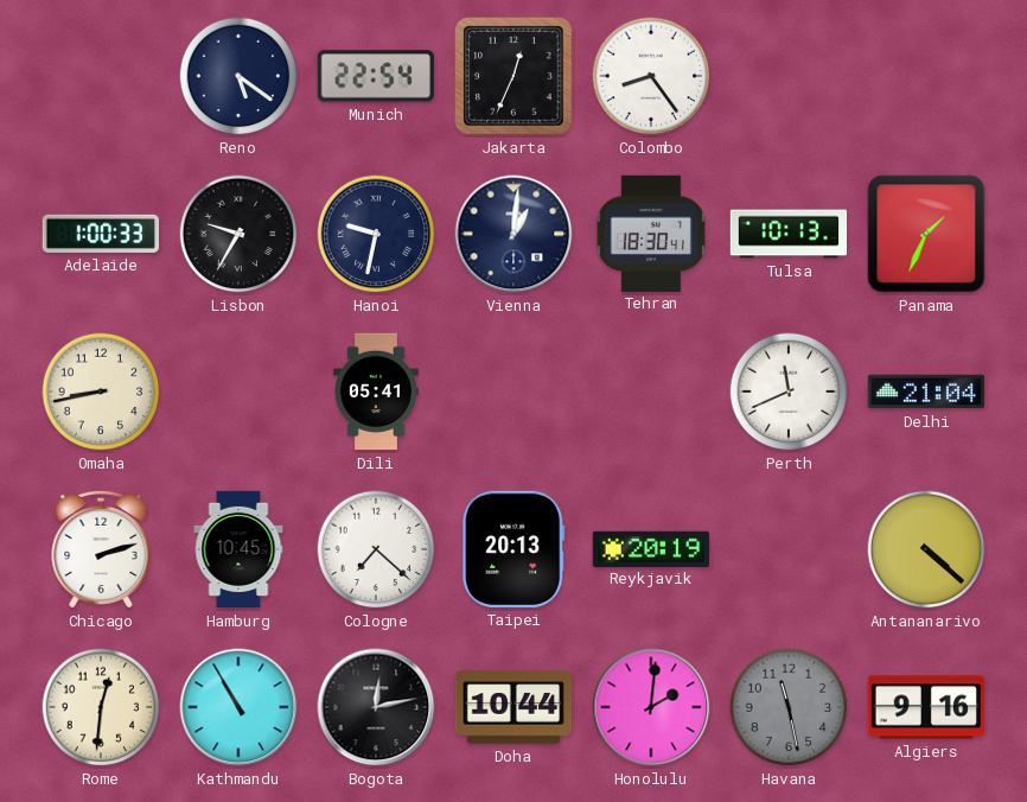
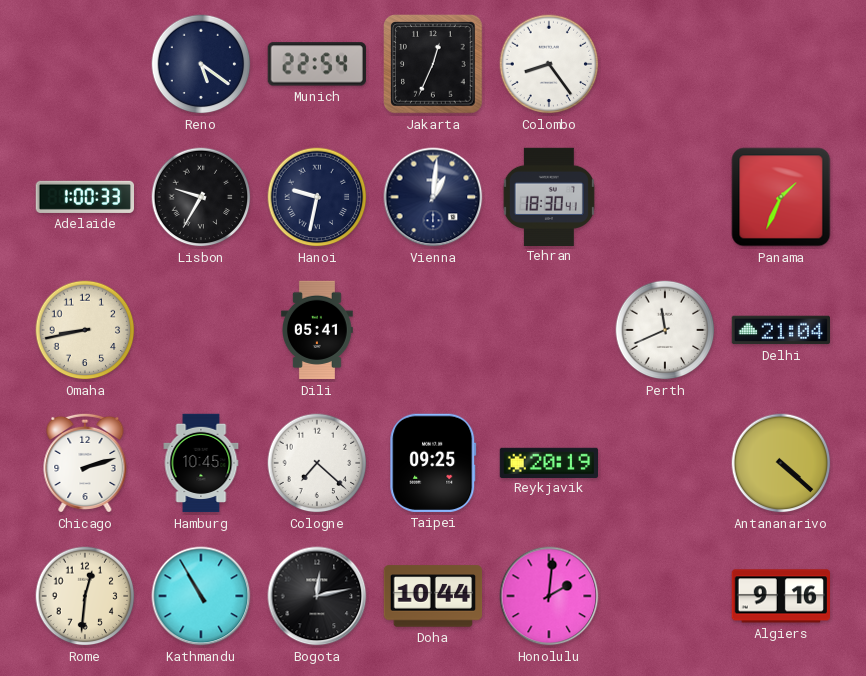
Tulsa: 10:13 -> none (789, 234)
Taipei: 20:13 -> 09:25 (433, 463)
Havana: 11:28 -> none (789, 707)
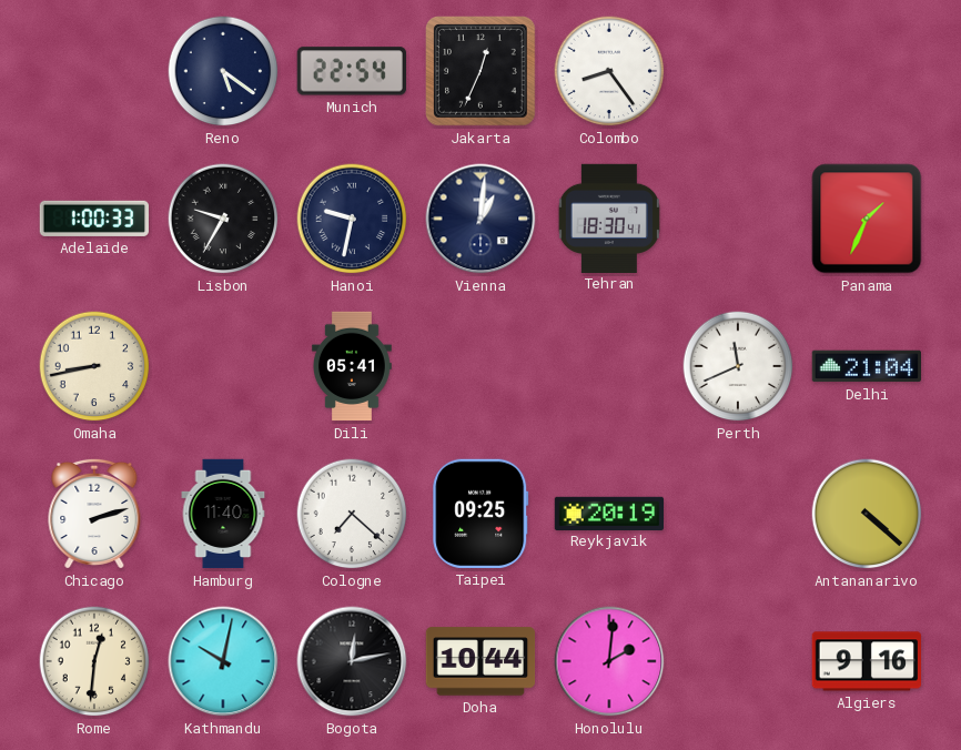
Hamburg: 10:45 -> 11:40 (223, 514)
Kathmandu: 10:55 -> 10:02 (223, 661)
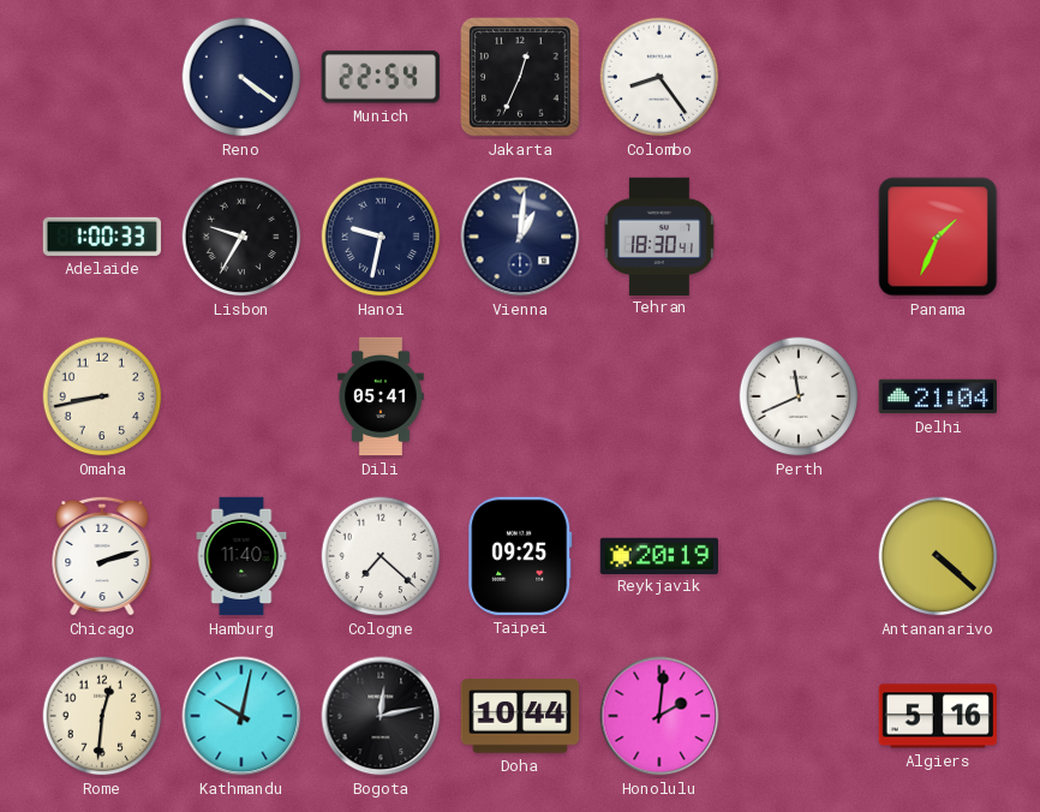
Reno: 5:21 -> 4:21 (241, 77)
Algiers: 9:16 -> 5:16 (937, 716)
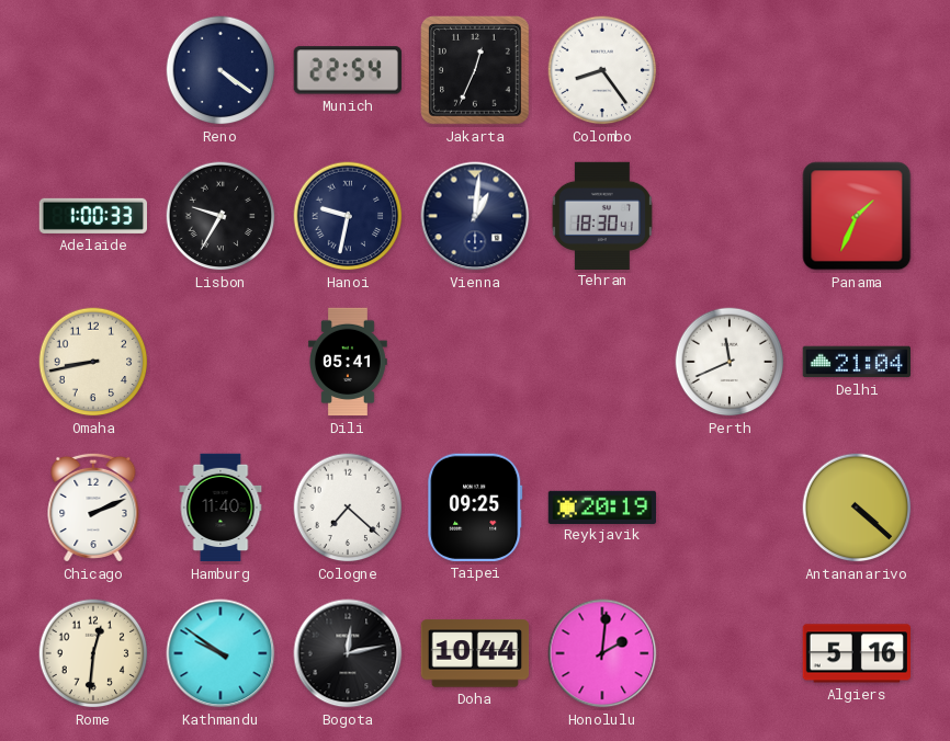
Chicago: 2:12 -> 2:11 (93, 508)
Kathmandu: 10:02 -> 9:51 (220, 653)
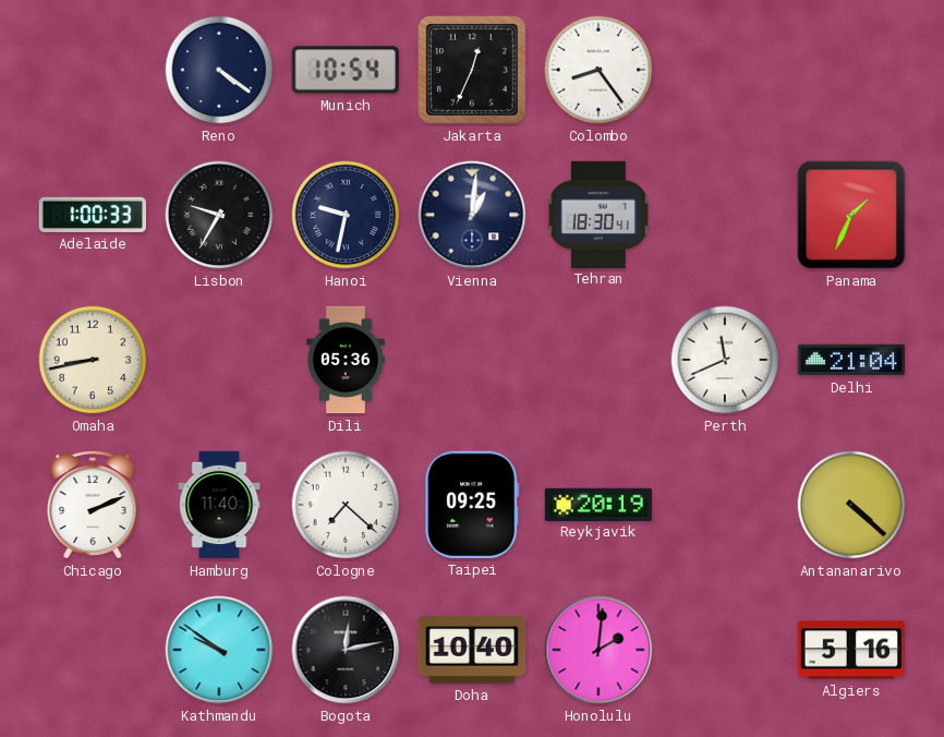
Munich: 22:54 -> 10:54 (346, 70)
Dili: 05:41 -> 05:36 (346, 360)
Rome: 12:31 -> none (93, 653)
Doha: 10:44 -> 10:40 (472, 650)
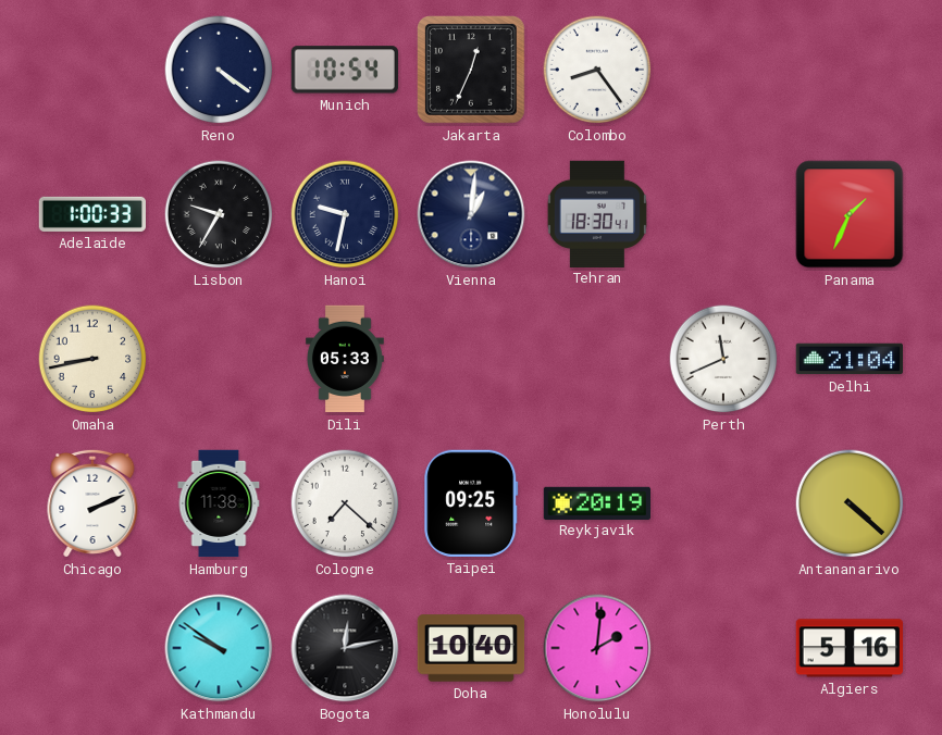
Dili: 05:36 -> 05:33 (345, 359)
Hamburg: 11:40 -> 11:38 (219, 503)
